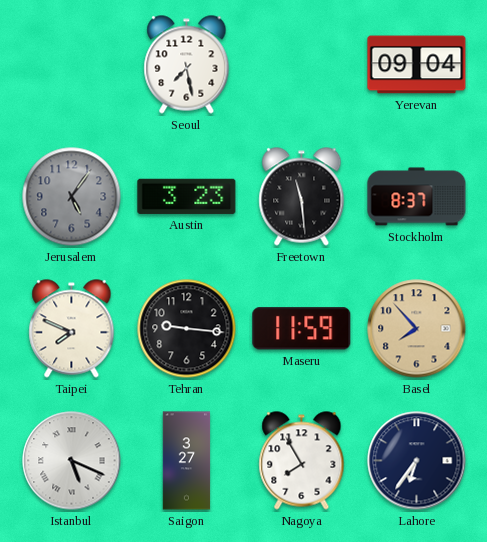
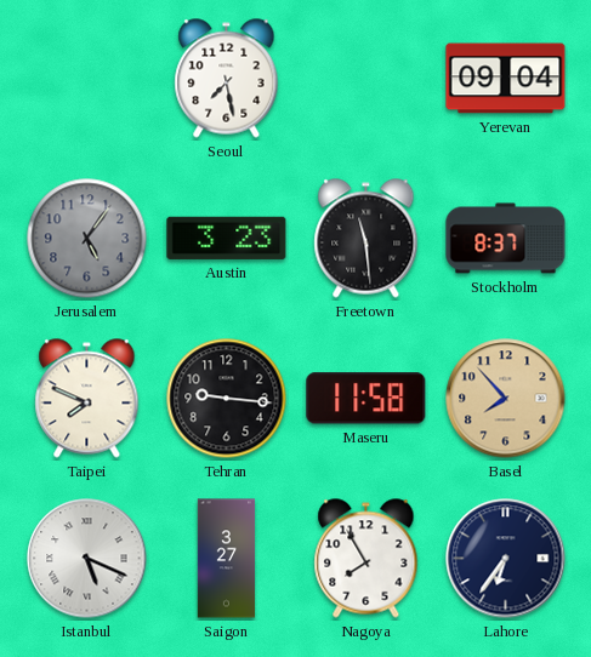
Maseru: 11:59 -> 11:58 (366, 399)
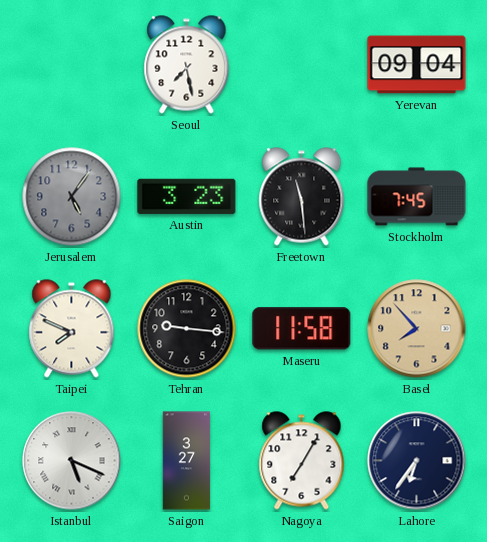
Stockholm: 8:37 -> 7:45 (417, 197)
Nagoya: 7:55 -> 7:05 (302, 461)
